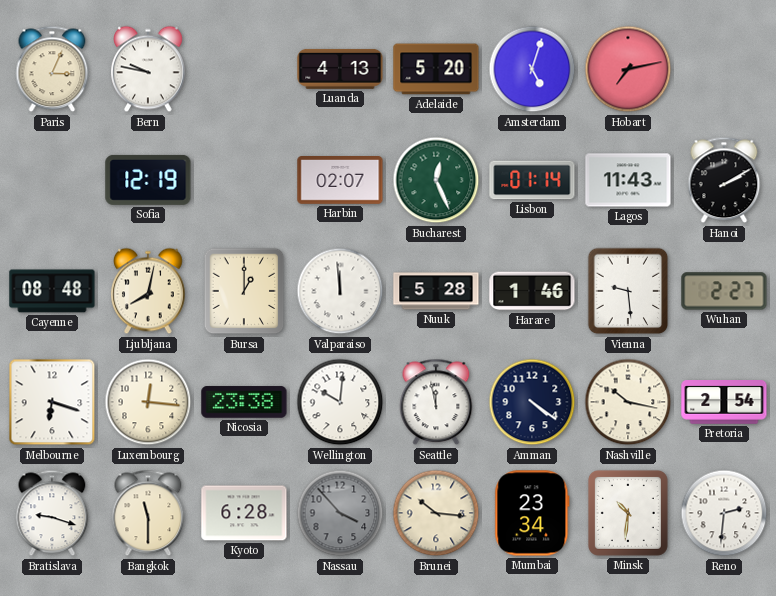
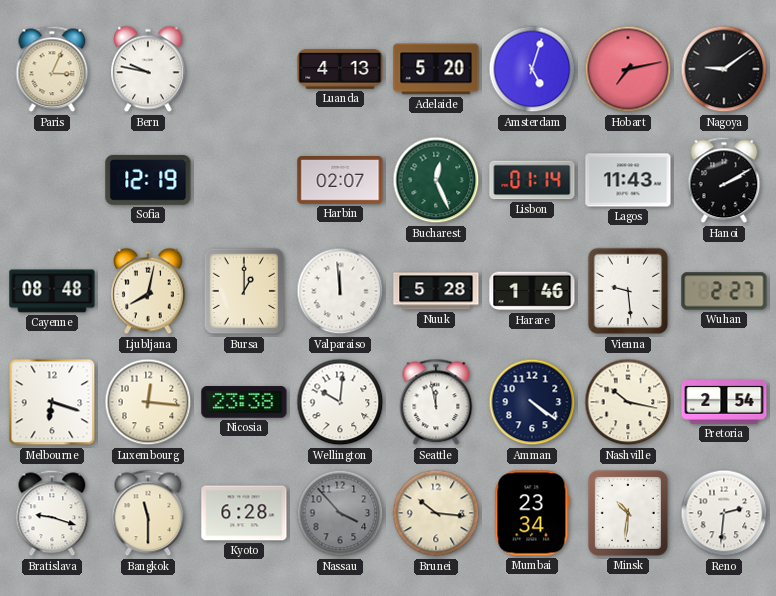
Nagoya: none -> 9:09 (724, 69)
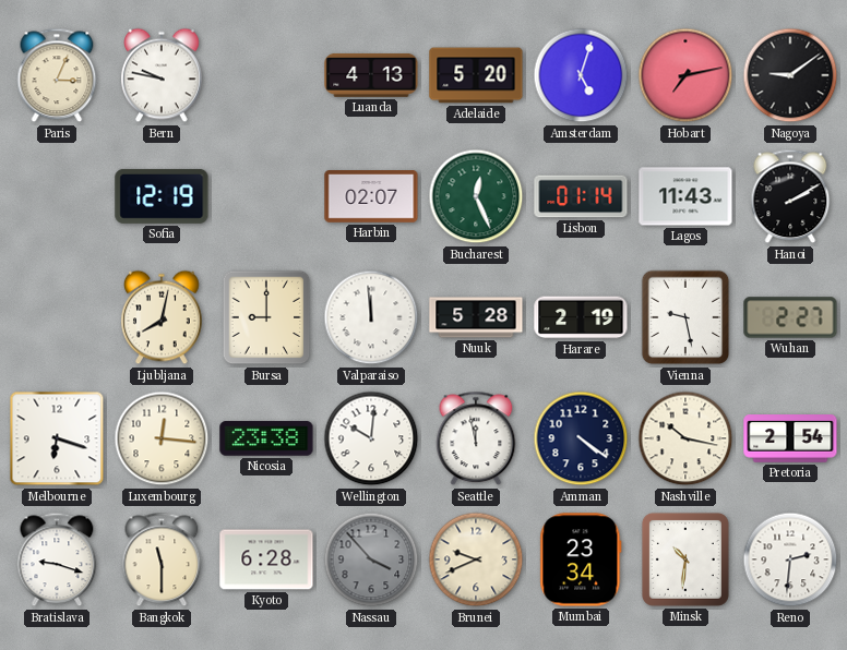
Cayenne: 08:48 -> none (52, 291)
Bursa: 1:00 -> 9:00 (266, 317)
Harare: 1:46 -> 2:19 (581, 317)
Vienna: 9:29 -> 9:28 (685, 317)
Brunei: 10:16 -> 9:41 (476, 559)
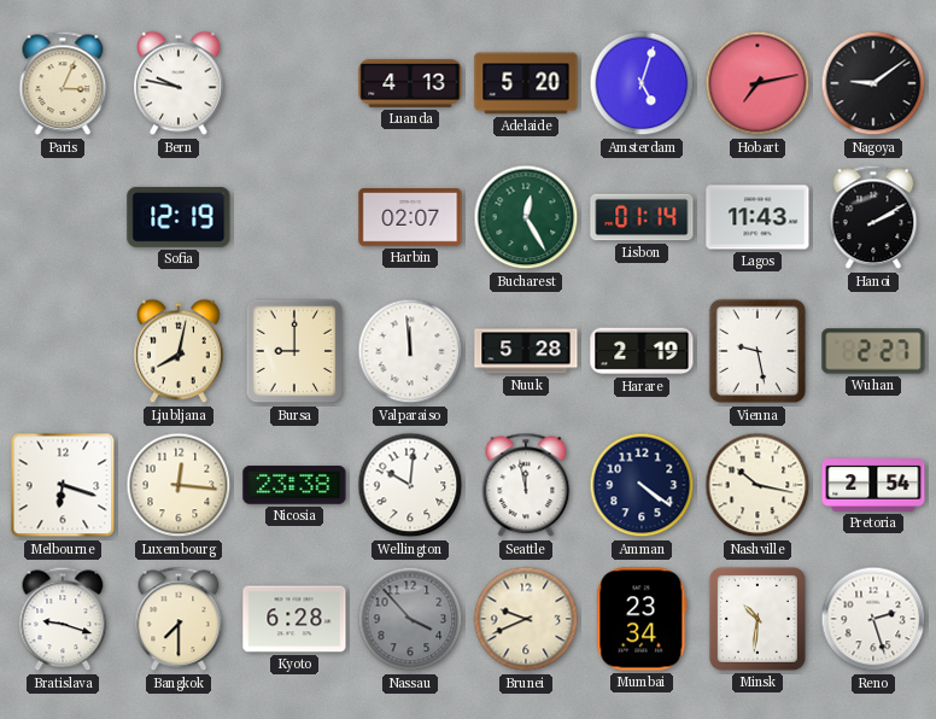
Bucharest: 12:26 -> 12:25 (526, 217)
Bangkok: 11:30 -> 7:30 (179, 619)
Reno: 2:31 -> 2:27 (873, 619)
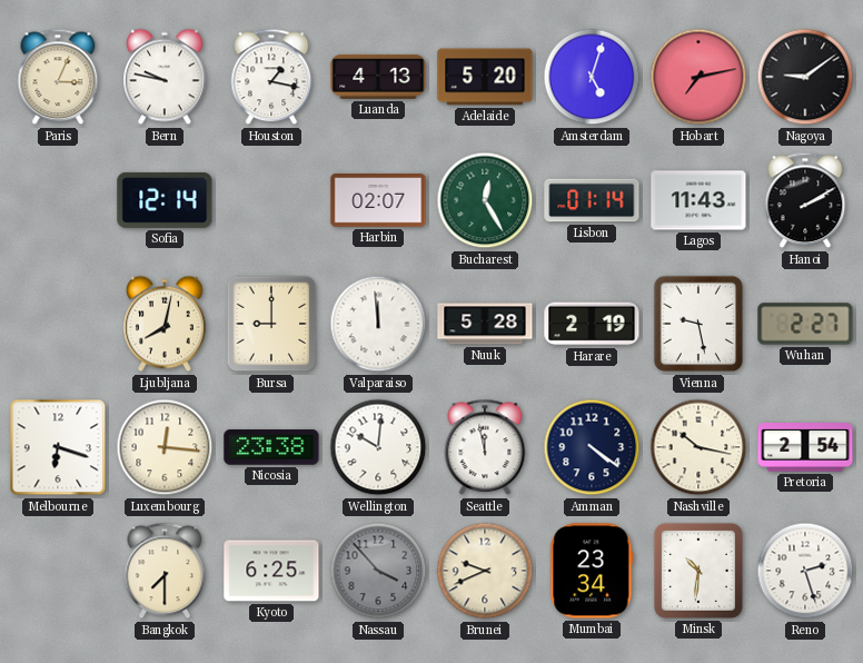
Houston: none -> 1:17 (271, 77)
Sofia: 12:19 -> 12:14 (165, 200)
Bratislava: 9:18 -> none (63, 619)
Kyoto: 6:28 -> 6:25 (271, 571)
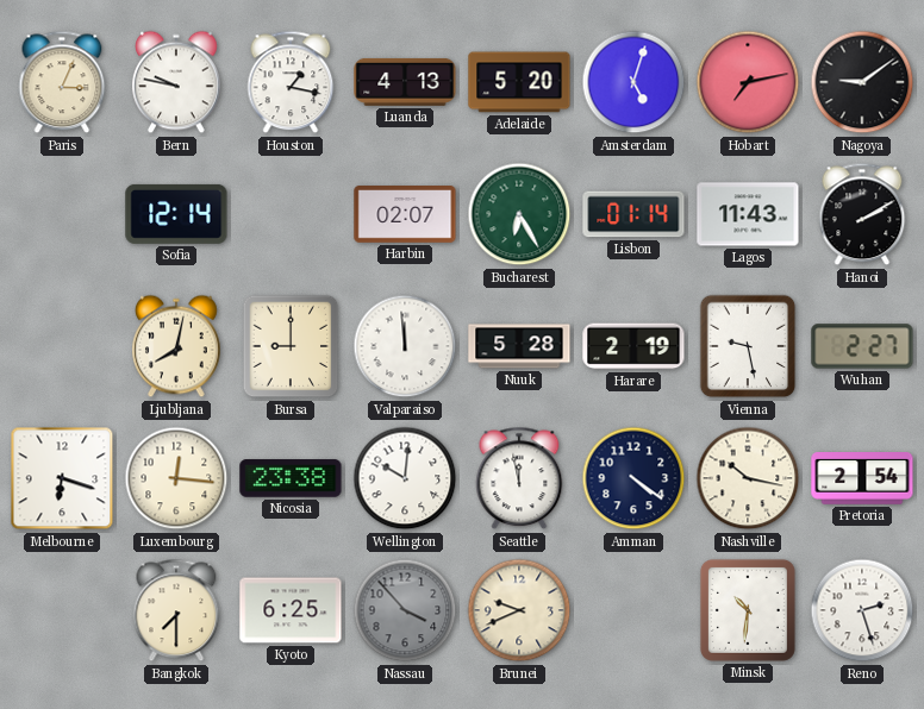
Bucharest: 12:25 -> 6:25 (519, 214)
Mumbai: 23:34 -> none (592, 571)
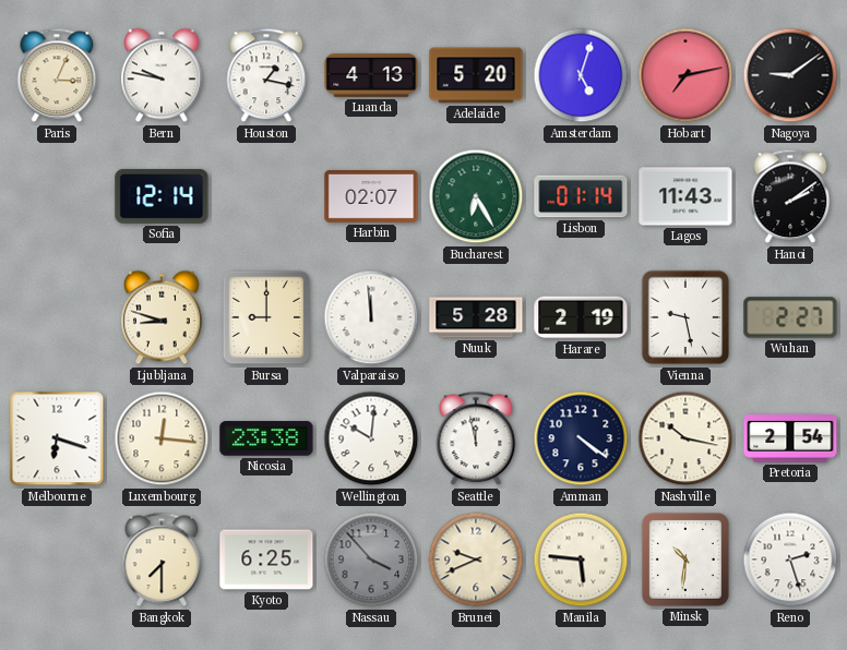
Hanoi: 2:10 -> 2:09 (790, 196)
Ljubljana: 8:02 -> 8:48 (162, 317)
Manila: none -> 5:46 (581, 559)
